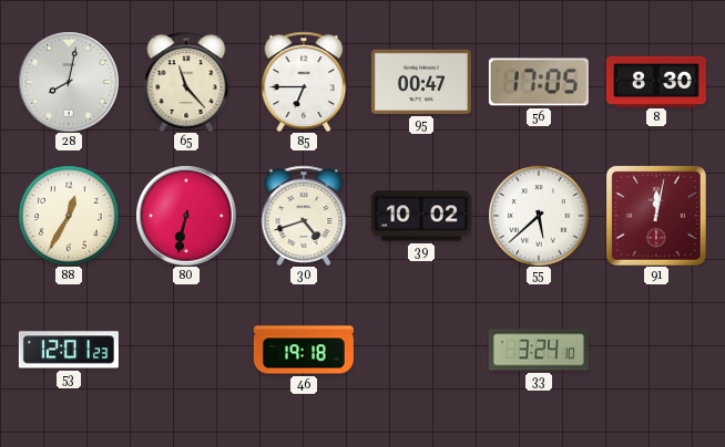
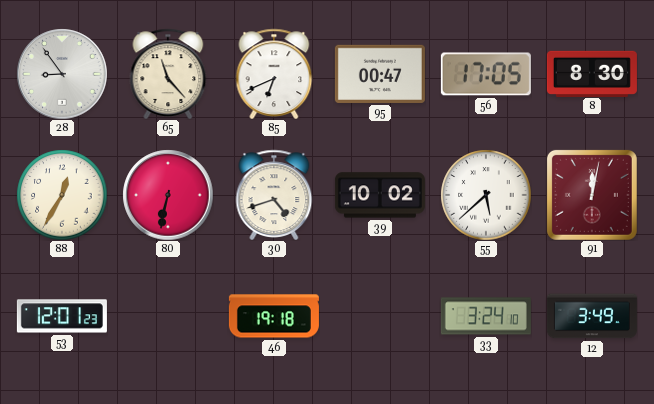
28: 8:02 -> 8:54 (62, 74)
85: 6:45 -> 6:41 (274, 73)
12: none -> 3:49 (592, 316)
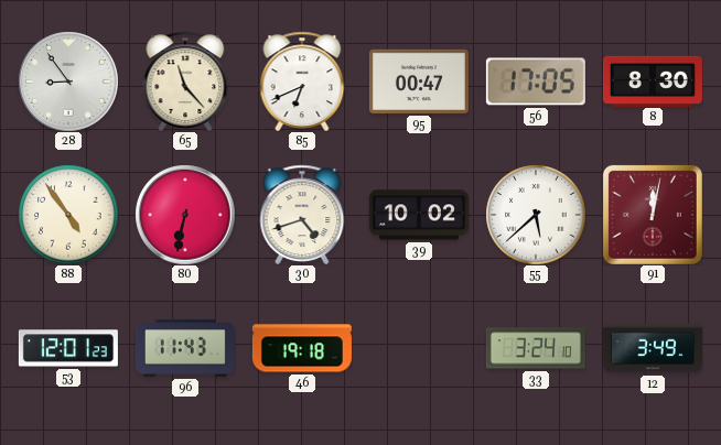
88: 12:35 -> 4:54 (68, 215)
96: none -> 11:43 (185, 349)
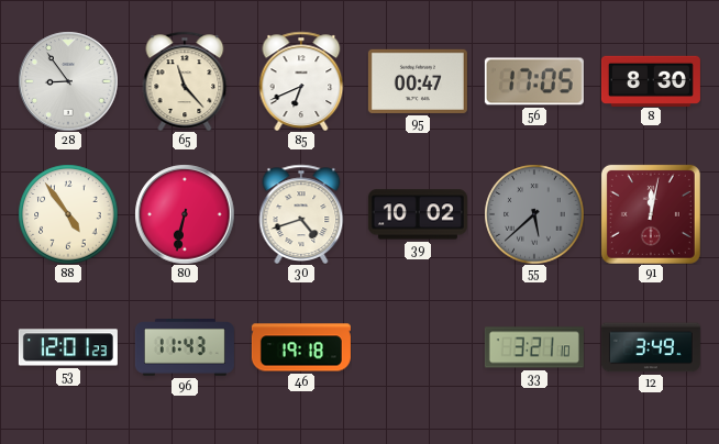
55 dial: white -> grey (534, 214)
33: 3:24 -> 3:21 (534, 347)
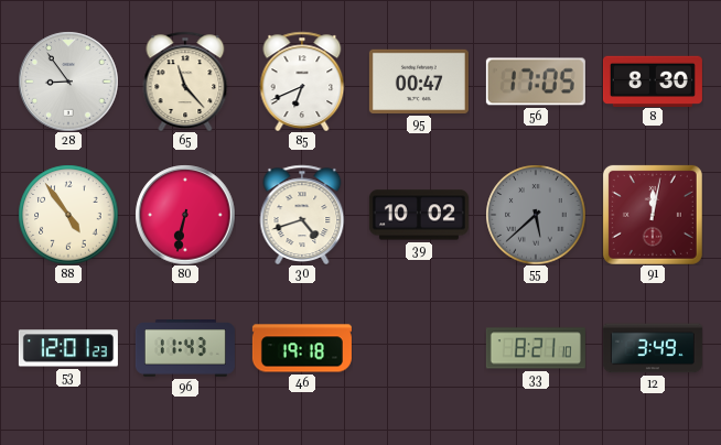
33: 3:21 -> 8:21 (536, 348)
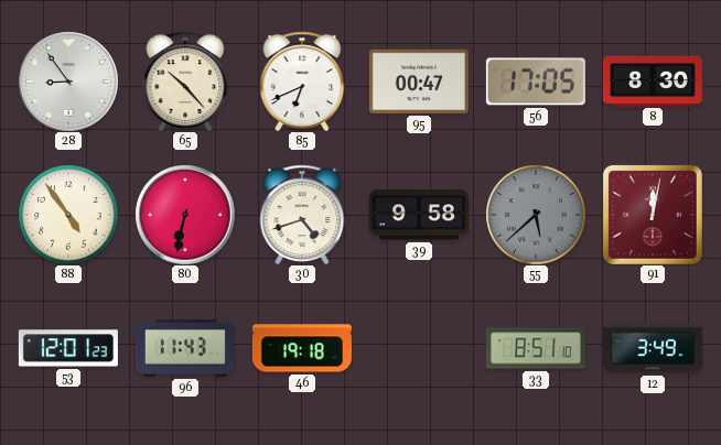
65: 11:23 -> 10:23 (185, 80)
39: 10:02 -> 9:58 (419, 215)
33: 8:21 -> 8:51 (536, 348)
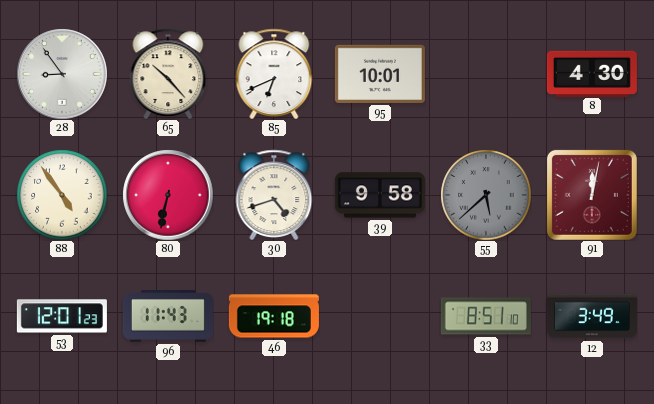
95: 00:47 -> 10:01 (380, 74)
56: 17:05 -> none (536, 82)
8: 8:30 -> 4:30 (592, 73)
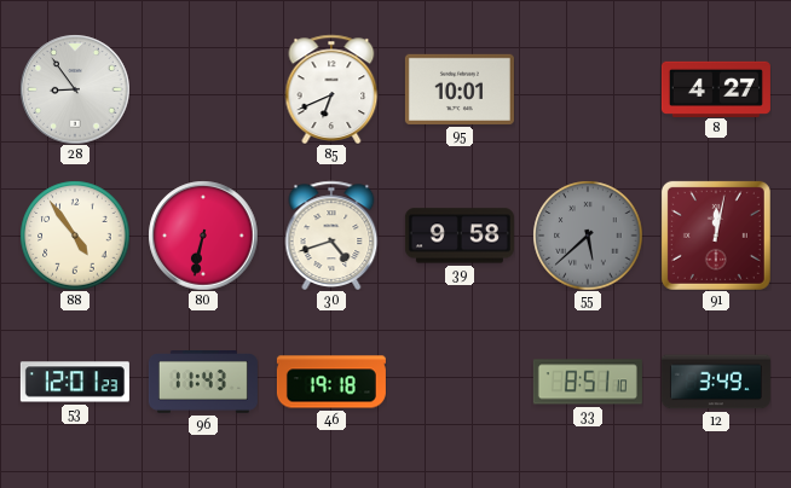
65: 10:23 -> none (168, 73)
8: 4:30 -> 4:27 (716, 88)
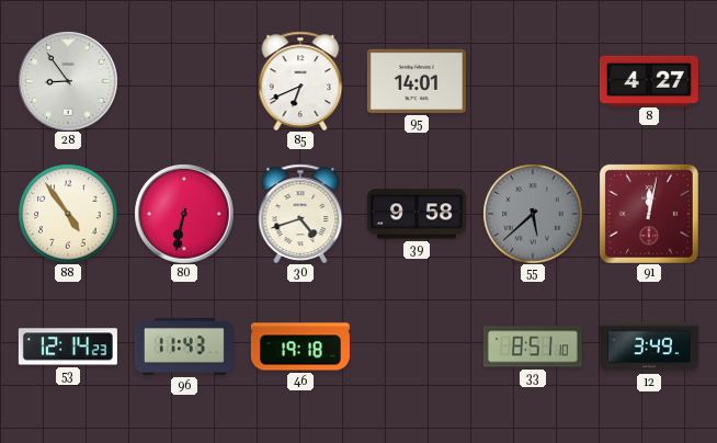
95: 10:01 -> 14:01 (417, 81)
53: 12:01 -> 12:14 (68, 347)
